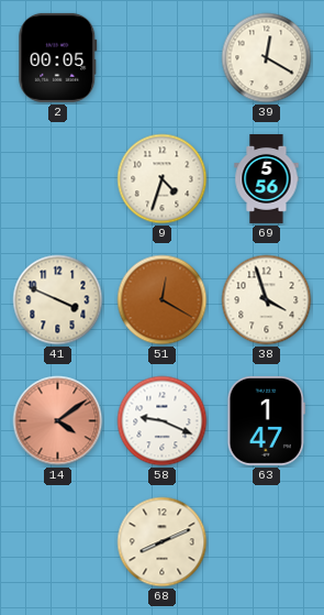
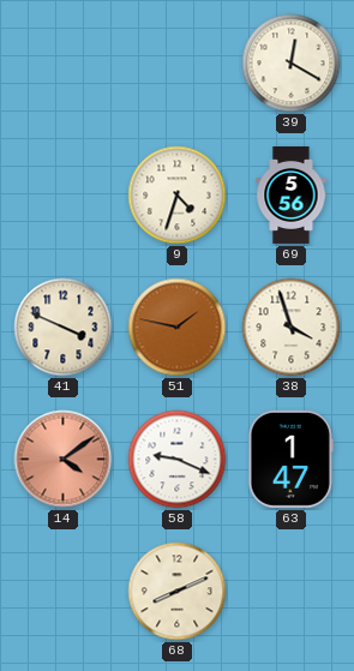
2: 00:05 -> none (58, 57)
51: 12:20 -> 1:47 (178, 328)
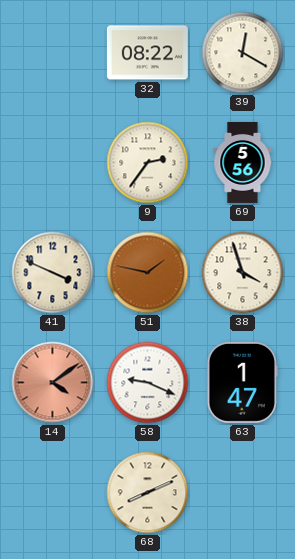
32: none -> 08:22 (147, 53)
9: 4:33 -> 2:36 (148, 163)
